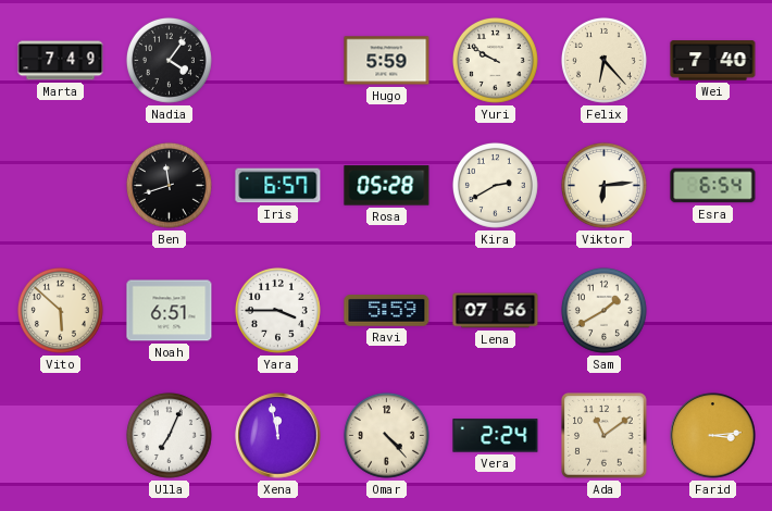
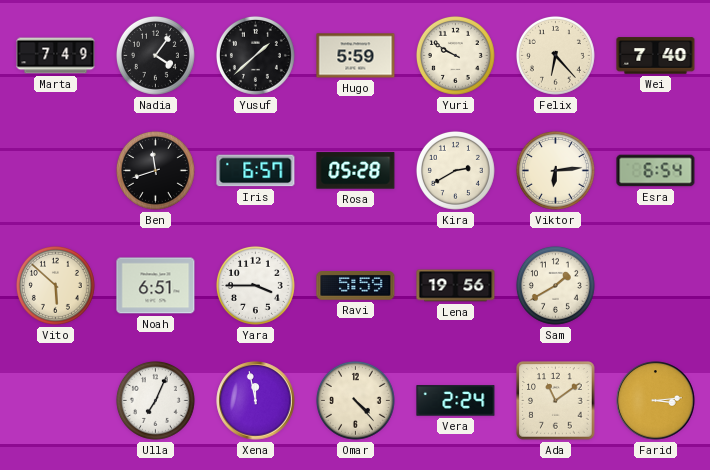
Yusuf: none -> 1:38 (255, 55)
Lena: 07:56 -> 19:56 (456, 286)
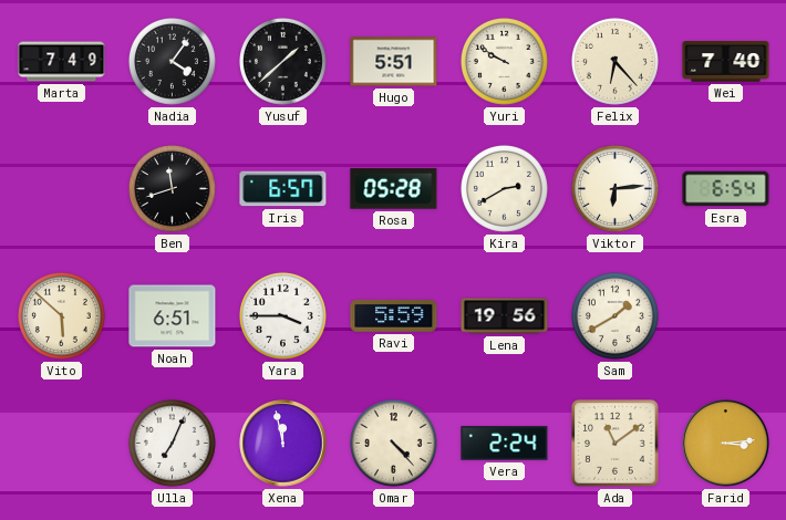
Hugo: 5:59 -> 5:51 (394, 62)
